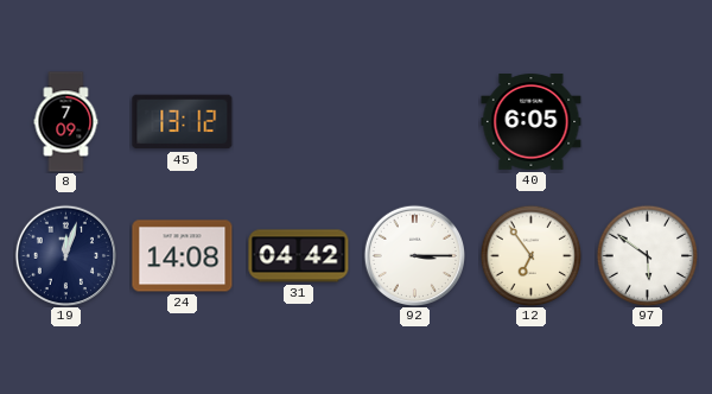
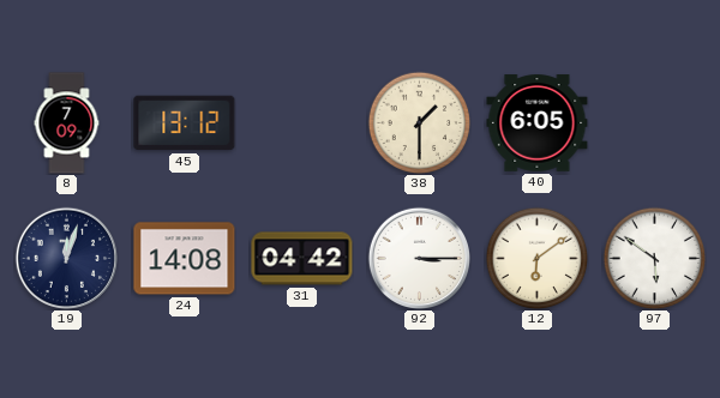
38: none -> 1:30 (419, 122)
12: 6:54 -> 6:09 (536, 258)
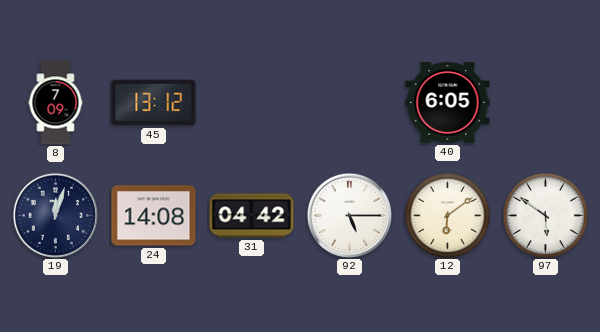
38: 1:30 -> none (419, 122)
92: 3:15 -> 5:15 (349, 215)
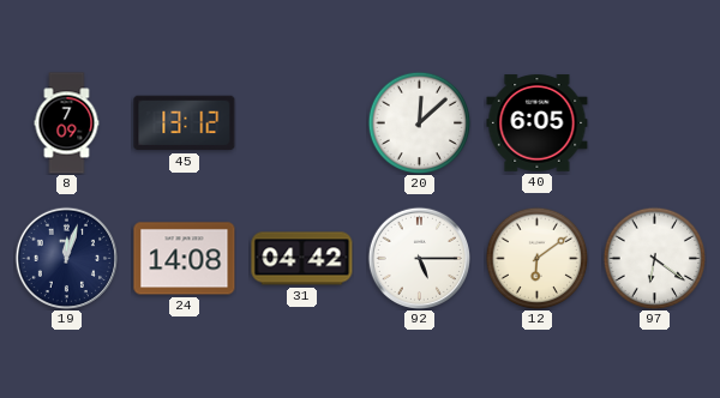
20: none -> 12:08 (419, 122)
97: 5:51 -> 6:21 (654, 258)
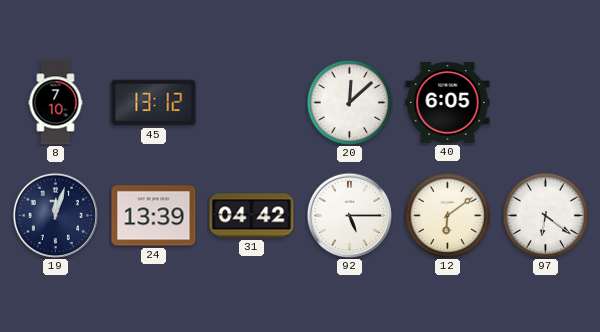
8: 7:09 -> 7:10 (56, 103)
24: 14:08 -> 13:39 (154, 216)
